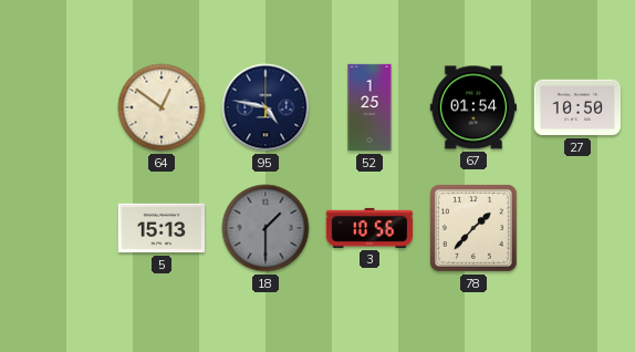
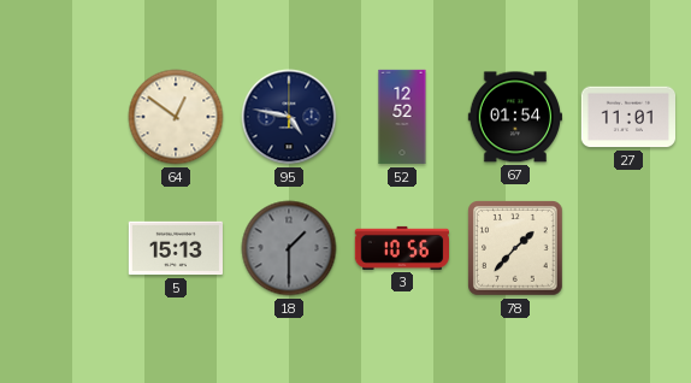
52: 1:25 -> 12:52 (402, 117)
27: 10:50 -> 11:01 (627, 117)
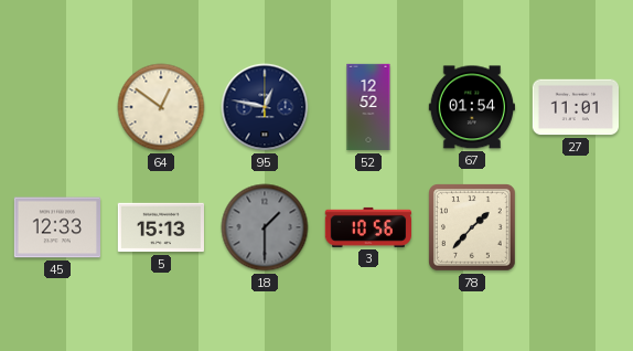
95: 4:47 -> 12:47 (265, 107)
45: none -> 12:33 (56, 227)
